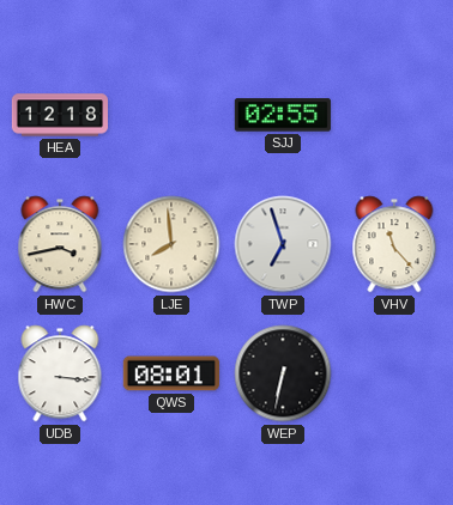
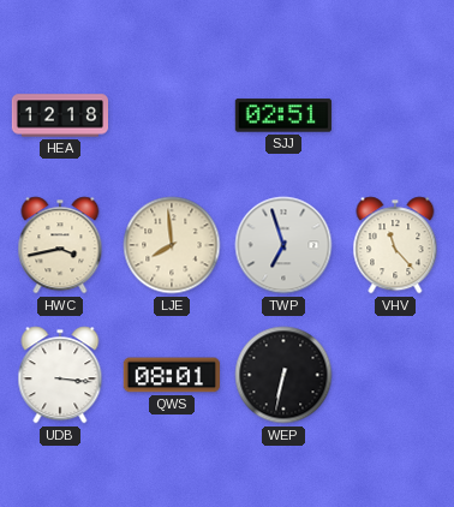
SJJ: 02:55 -> 02:51 (283, 115)
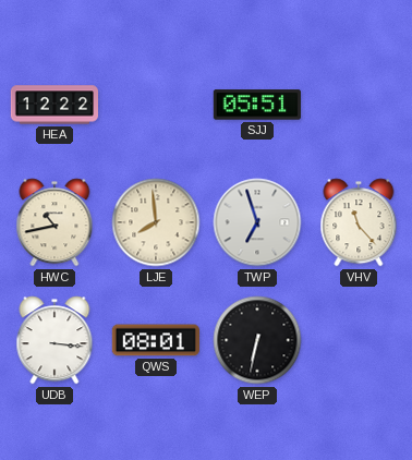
HEA: 12:18 -> 12:22 (54, 105)
SJJ: 02:51 -> 05:51 (257, 105)
HWC: 3:43 -> 10:43 (54, 222)
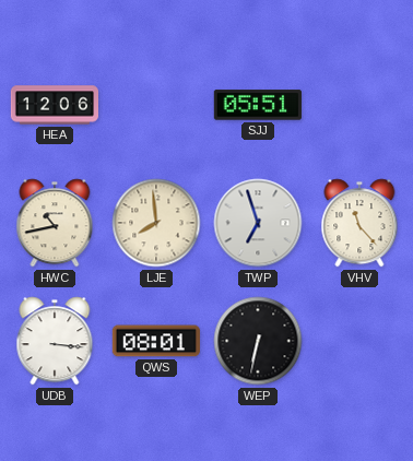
HEA: 12:22 -> 12:06 (55, 105)
